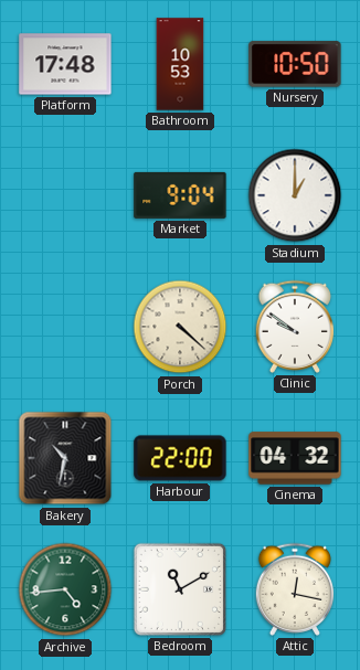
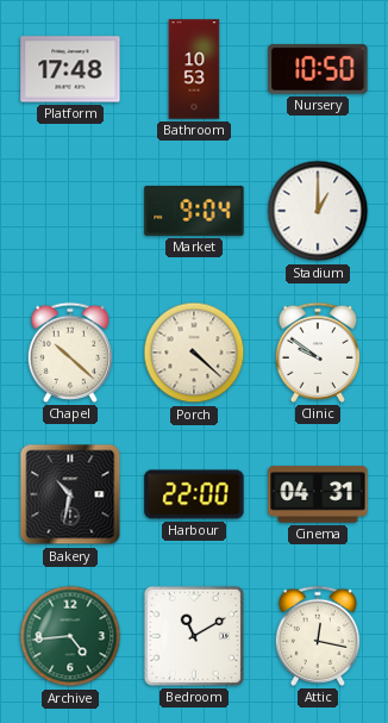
Chapel: none -> 10:22 (69, 353)
Cinema: 04:32 -> 04:31 (318, 494)
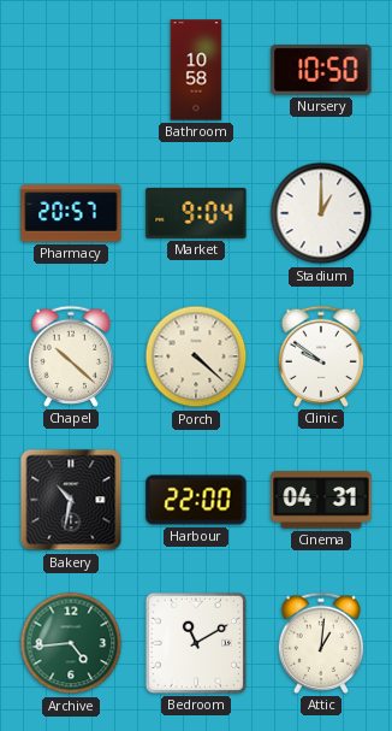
Platform: 17:48 -> none (70, 69)
Bathroom: 10:53 -> 10:58 (196, 70)
Pharmacy: none -> 20:57 (71, 213)
Attic: 12:17 -> 1:01 (320, 643)
